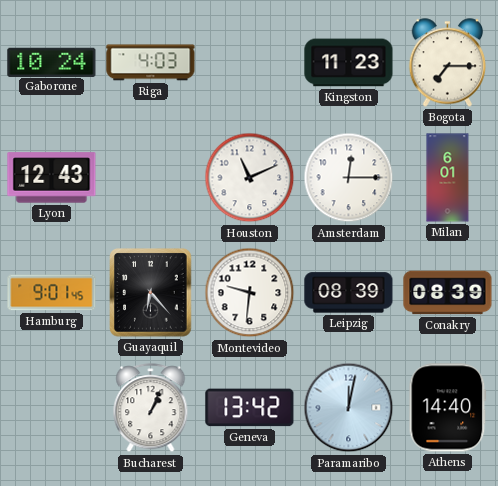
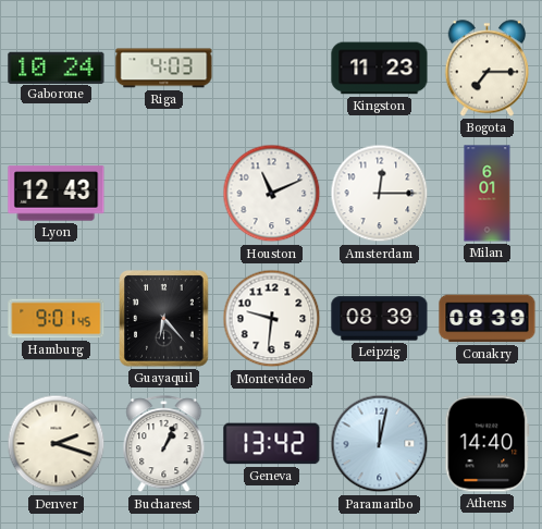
Denver: none -> 2:18 (57, 444)
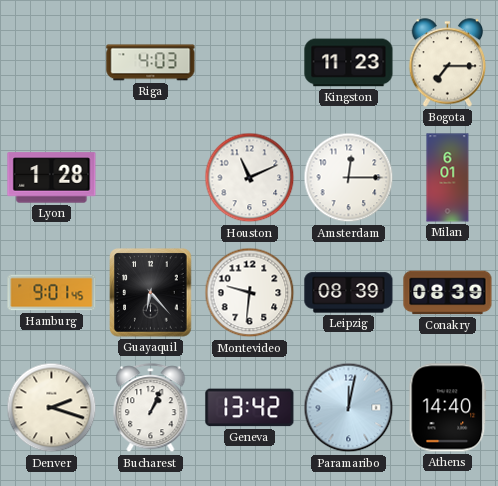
Gaborone: 10:24 -> none (57, 67)
Lyon: 12:43 -> 1:28 (52, 178)
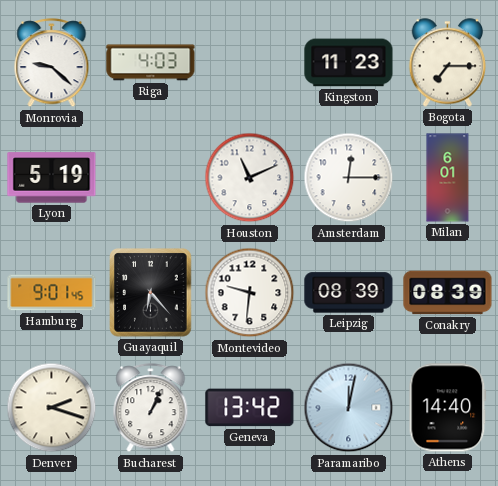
Monrovia: none -> 9:22 (52, 63)
Lyon: 1:28 -> 5:19 (52, 178)
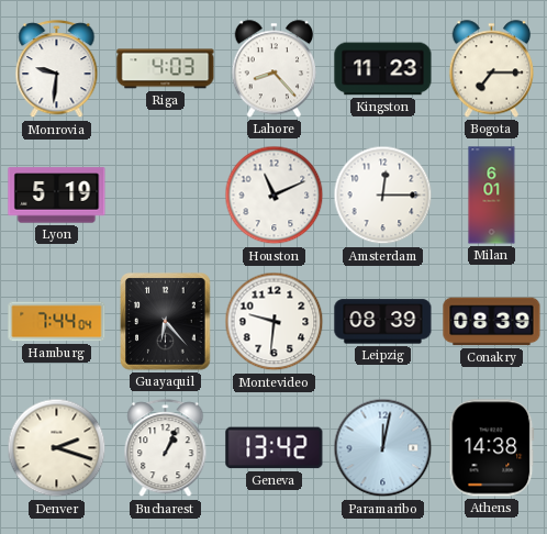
Monrovia: 9:22 -> 9:31 (57, 69)
Lahore: none -> 8:23 (275, 69)
Hamburg: 9:01 -> 7:44 (57, 322)
Athens: 14:40 -> 14:38 (492, 448)
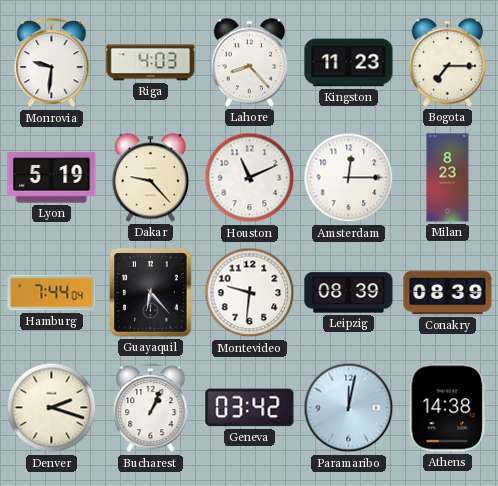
Dakar: none -> 9:23 (151, 178)
Milan: 6:01 -> 8:23 (448, 178)
Geneva: 13:42 -> 03:42 (250, 408)
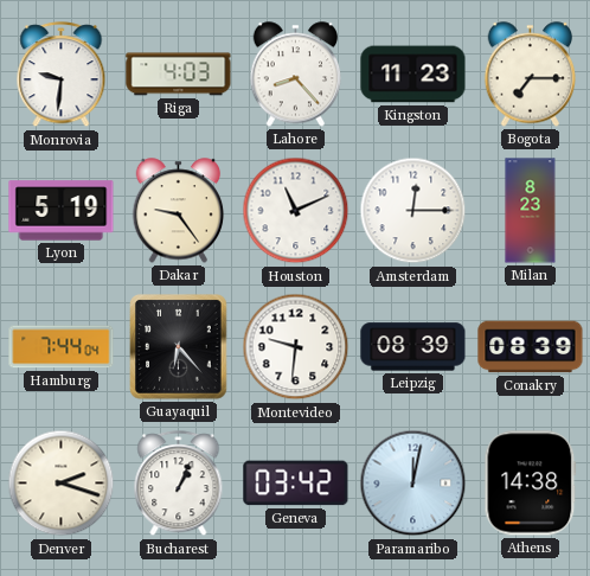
Dakar: 9:23 -> 9:24 (179, 211)
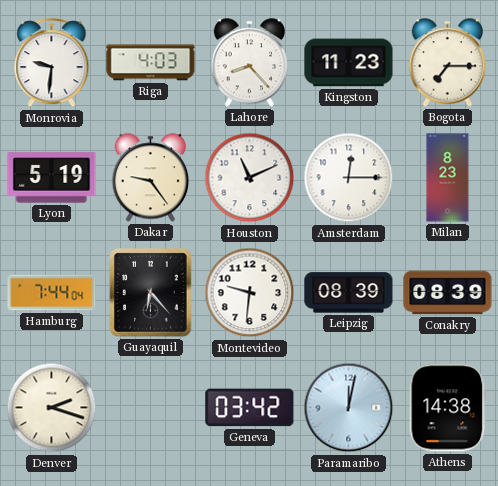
Bucharest: 1:04 -> none (179, 484)
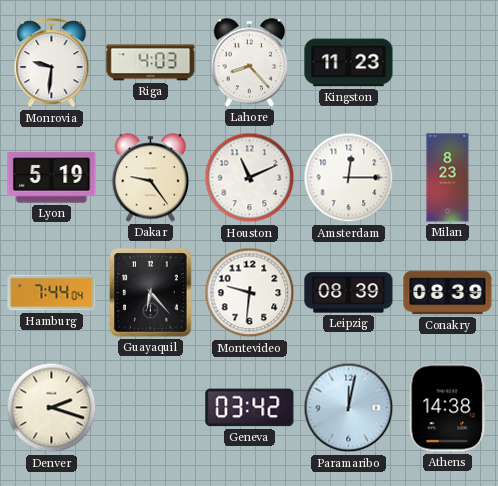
Bogota: 7:15 -> none (448, 63)
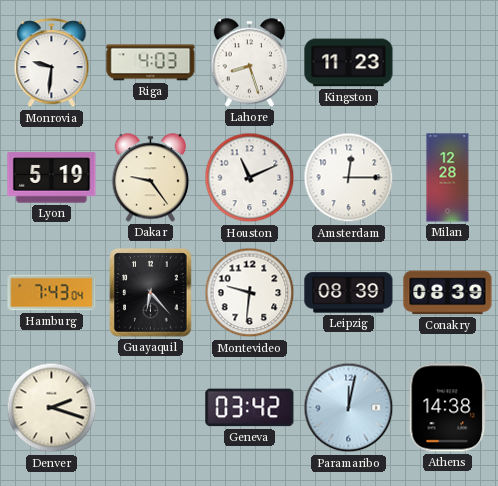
Lahore: 8:23 -> 8:27 (250, 63)
Milan: 8:23 -> 12:28 (448, 178)
Hamburg: 7:44 -> 7:43 (52, 293)
